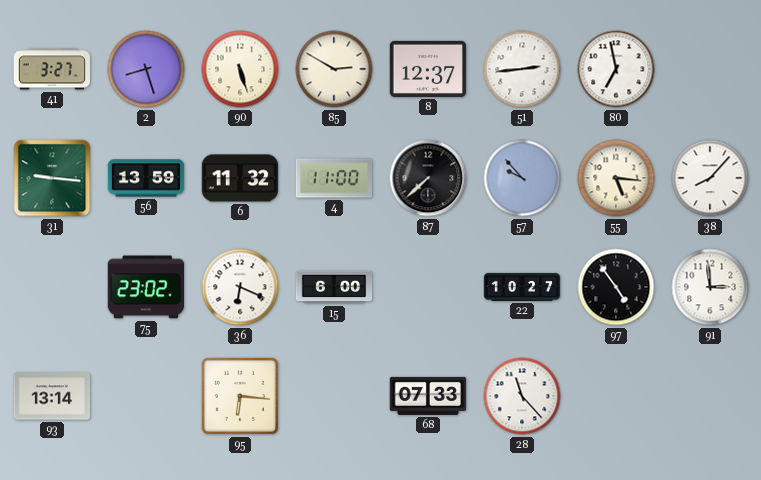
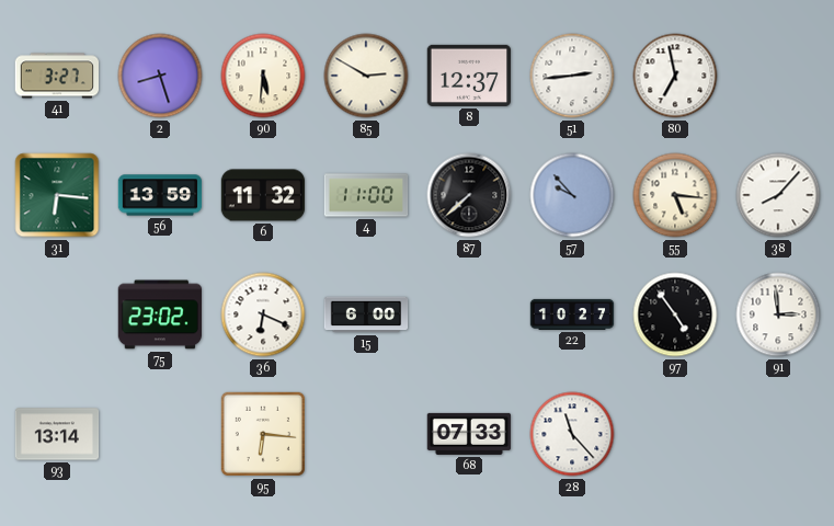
90: 5:27 -> 5:31 (263, 76)
31: 9:16 -> 6:16 (57, 195)
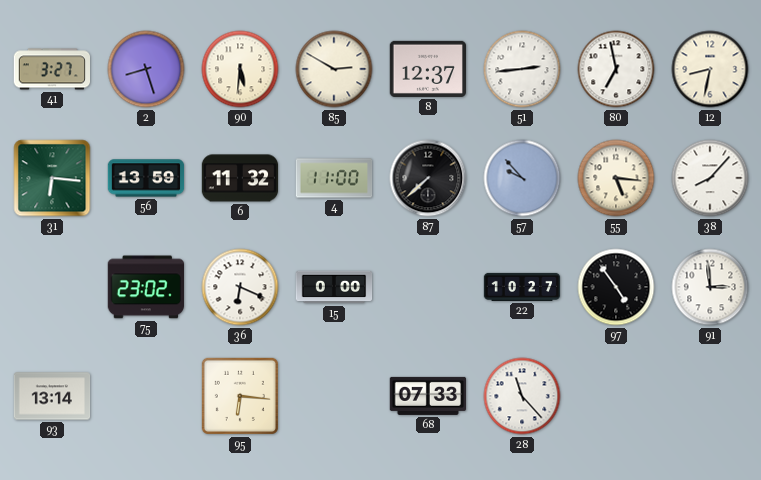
12: none -> 8:32 (710, 69)
15: 6:00 -> 0:00 (334, 287)
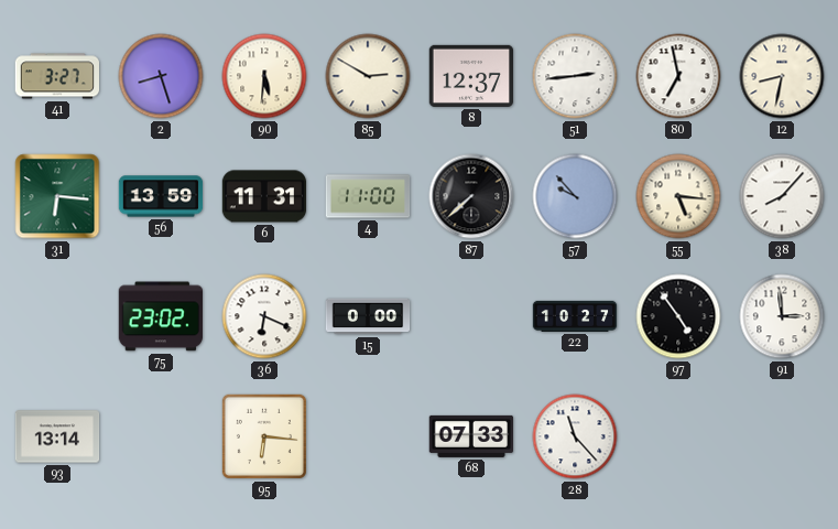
6: 11:32 -> 11:31 (264, 196)
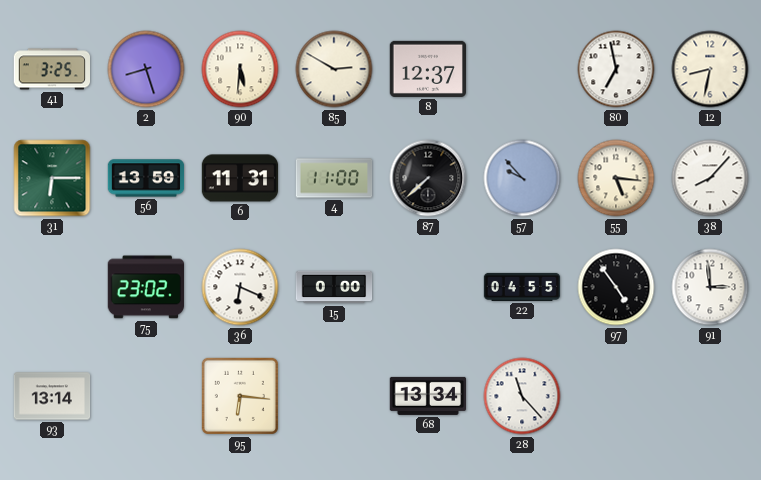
41: 3:27 -> 3:25 (52, 69)
51: 2:44 -> none (575, 76)
31: 6:16 -> 6:15 (52, 178)
22: 10:27 -> 04:55 (522, 287)
68: 07:33 -> 13:34 (428, 396)
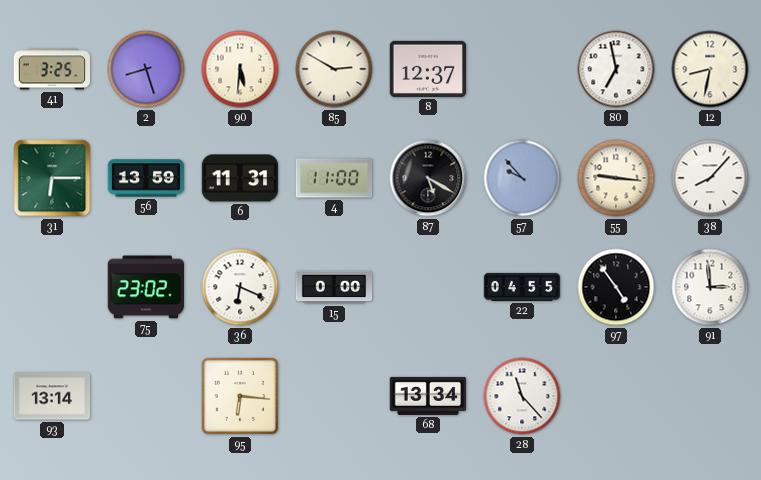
87: 7:38 -> 5:20 (428, 178)
55: 5:16 -> 9:16 (616, 178)
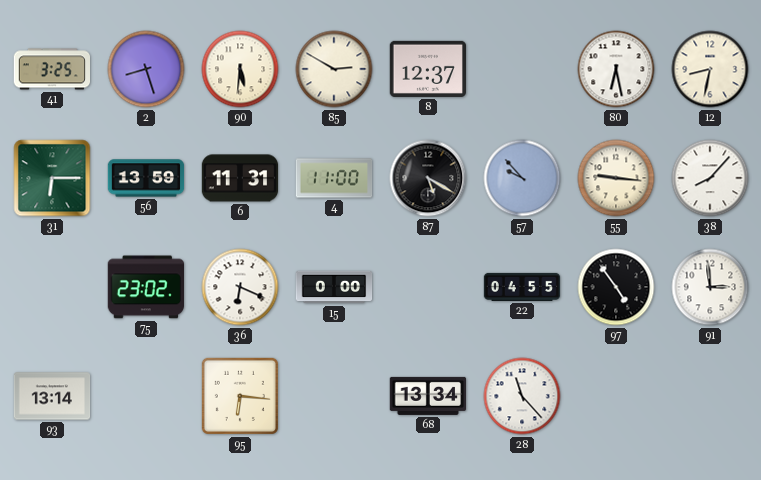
80: 6:58 -> 6:28 (616, 69)
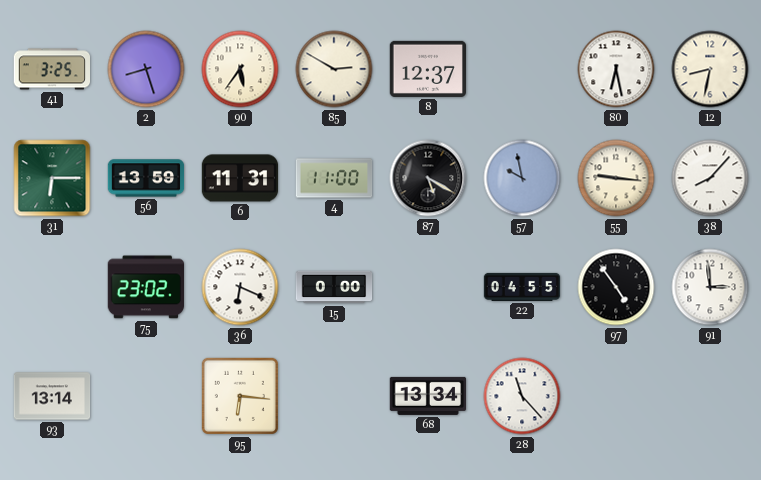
90: 5:31 -> 5:36 (240, 69)
57: 9:53 -> 9:58 (522, 178)
